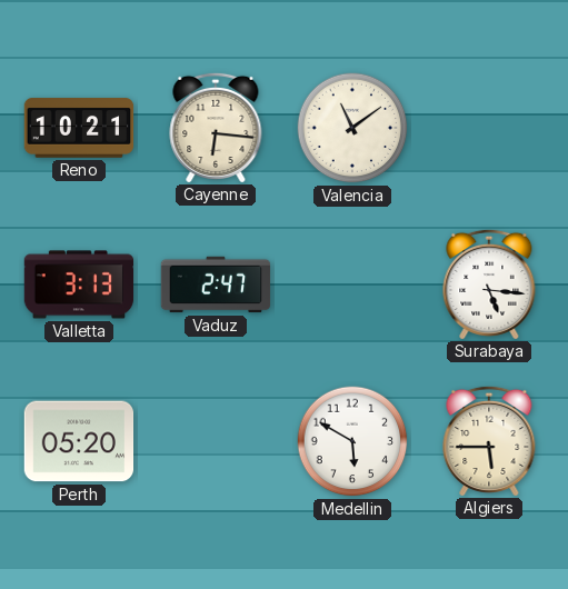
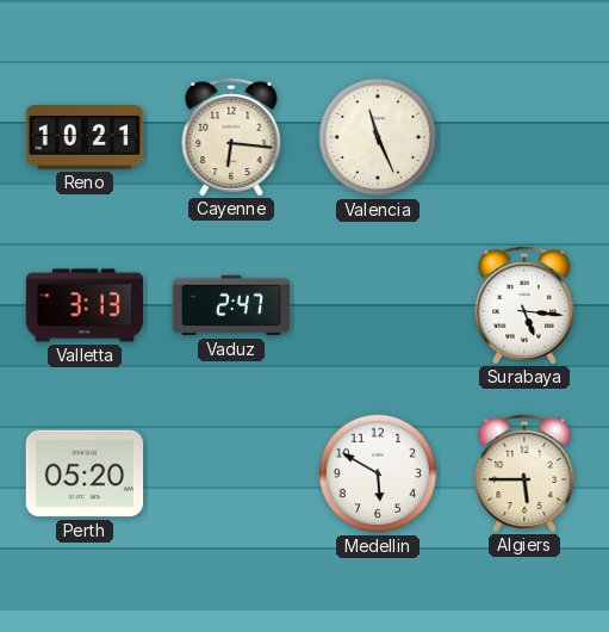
Valencia: 11:09 -> 11:26 (378, 137)
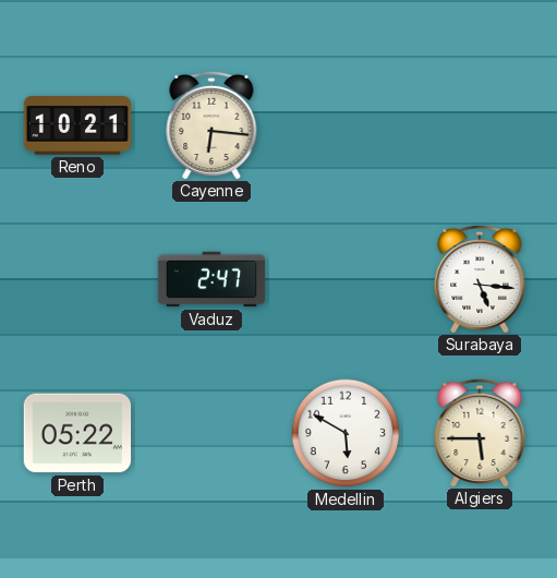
Valencia: 11:26 -> none (378, 137)
Valletta: 3:13 -> none (85, 305)
Perth: 05:20 -> 05:22 (77, 433)
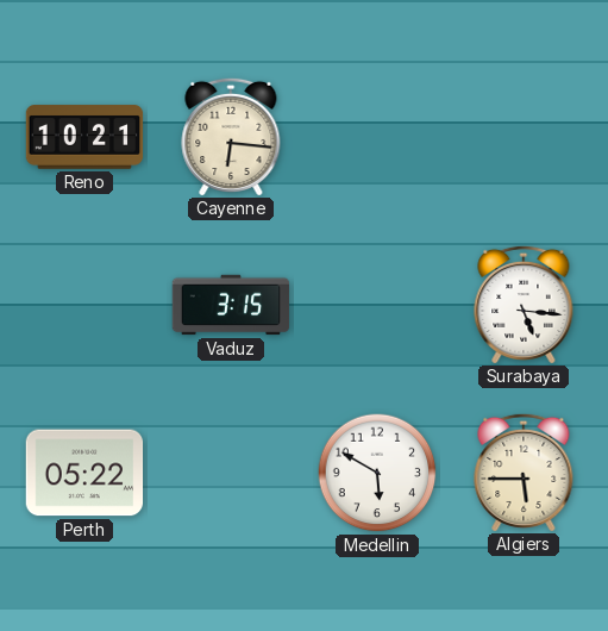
Vaduz: 2:47 -> 3:15 (231, 305)
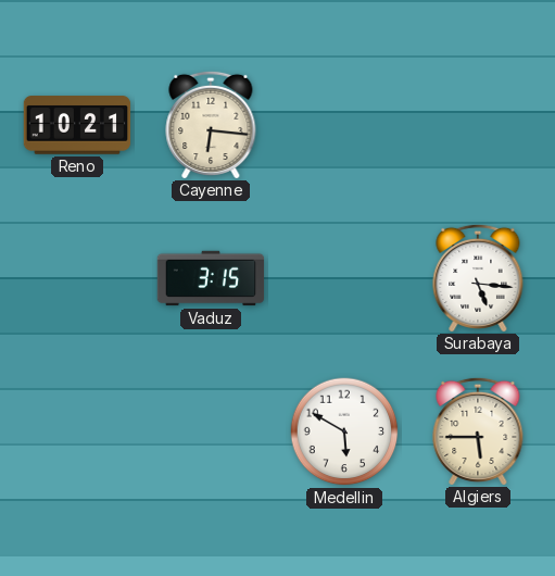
Perth: 05:22 -> none (84, 473)
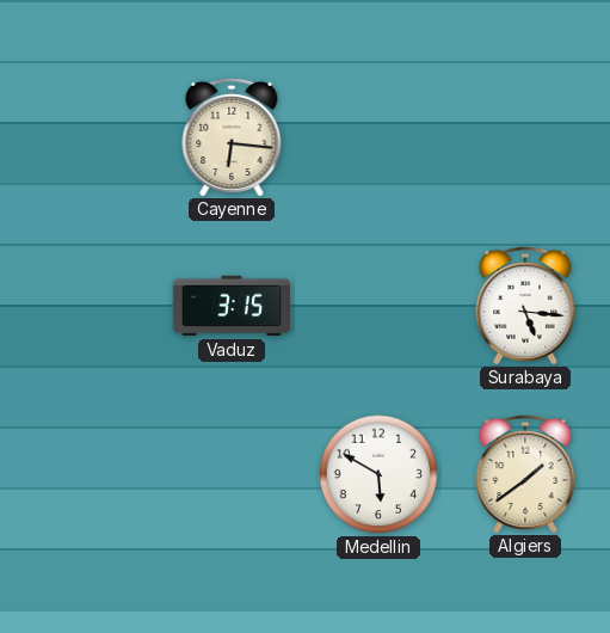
Reno: 10:21 -> none (77, 125)
Algiers: 5:45 -> 1:39 (525, 473)
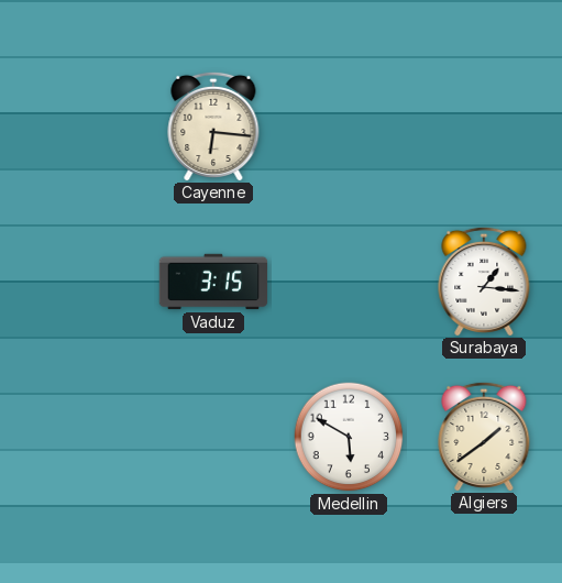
Surabaya: 5:16 -> 1:16 (484, 280)
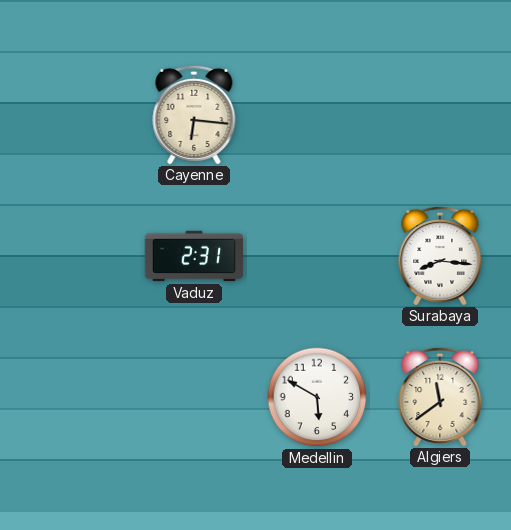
Vaduz: 3:15 -> 2:31 (194, 256)
Surabaya: 1:16 -> 8:16 (440, 255)
Algiers: 1:39 -> 11:39 (440, 396)
